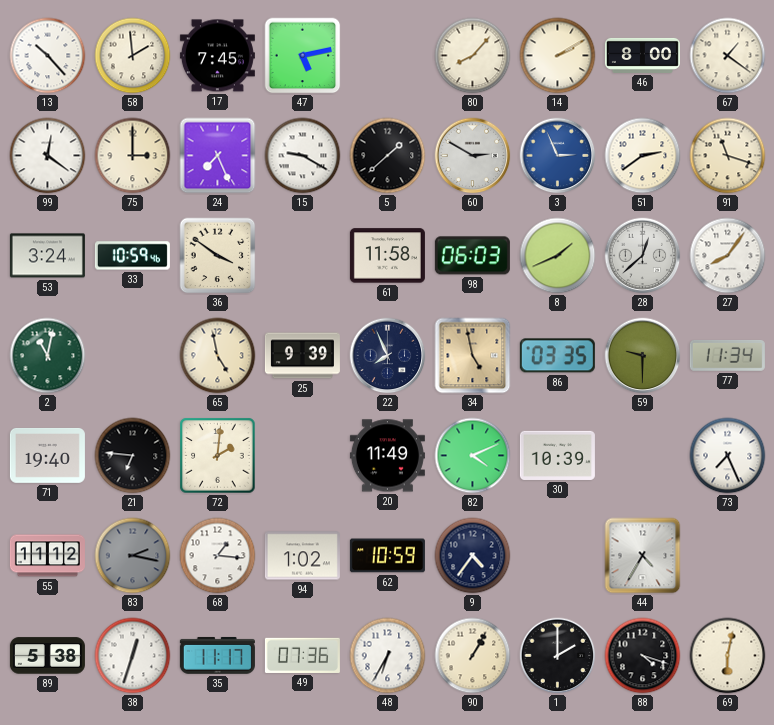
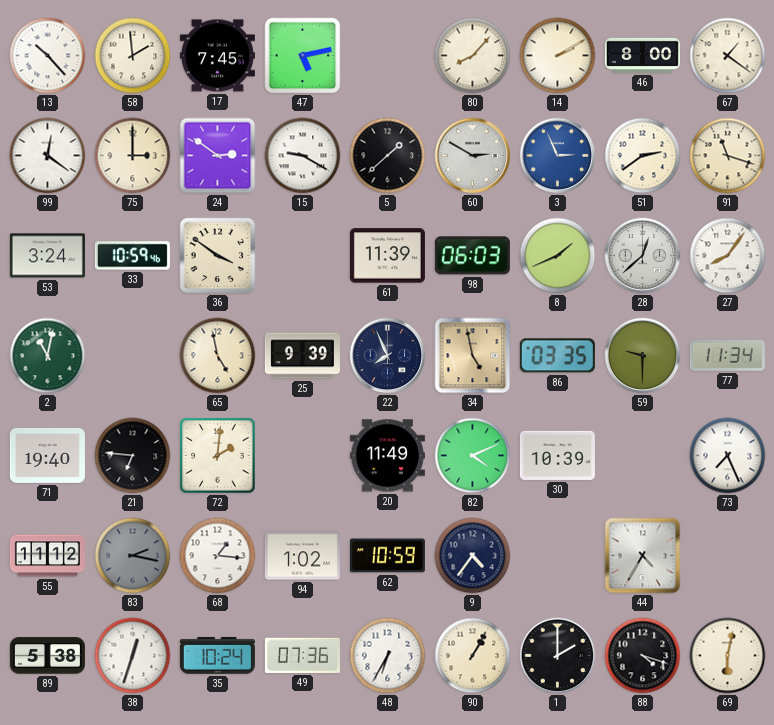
24: 7:26 -> 2:51 (218, 156)
61: 11:58 -> 11:39 (387, 256)
35: 11:17 -> 10:24 (217, 655)
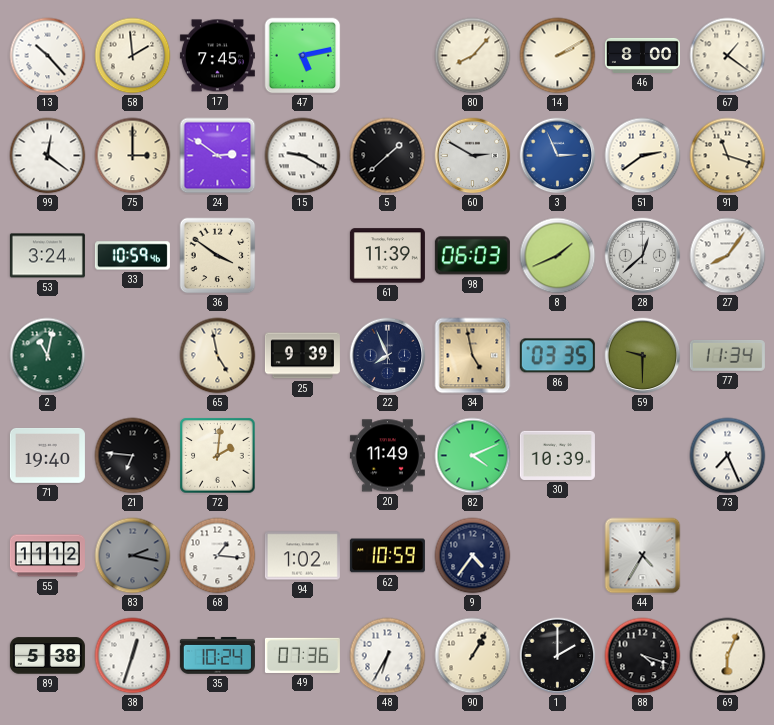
69: 6:02 -> 6:04 (728, 656)
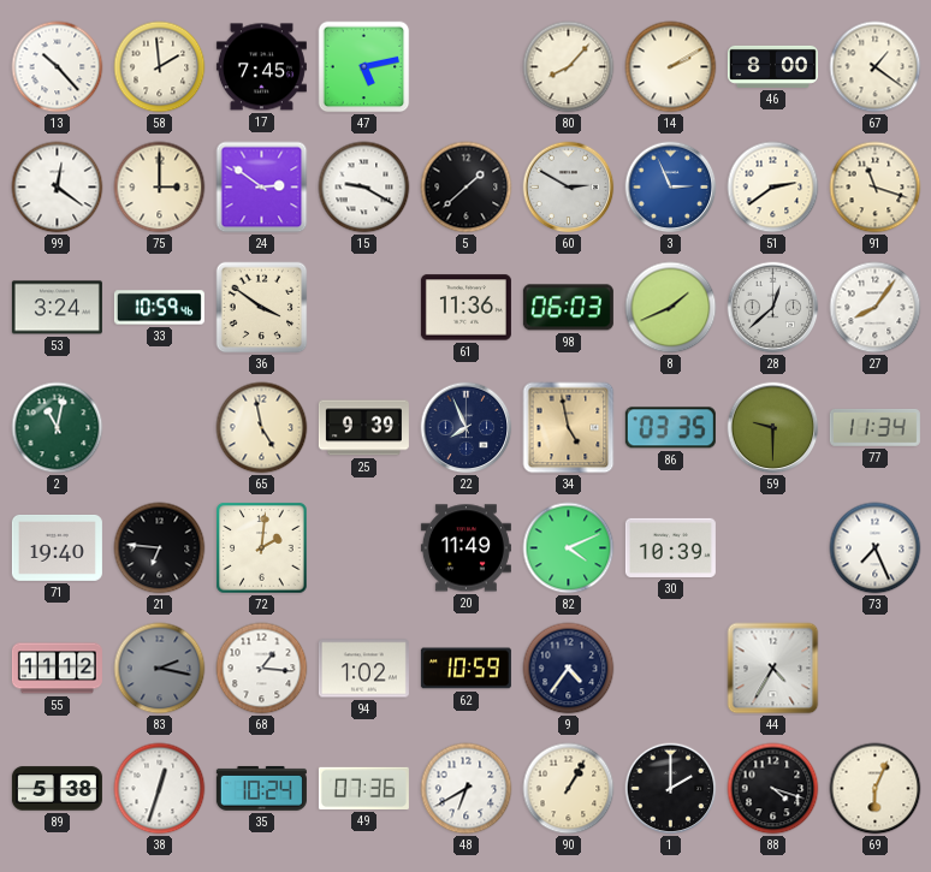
61: 11:39 -> 11:36 (465, 308)
48: 6:35 -> 6:40 (467, 789)
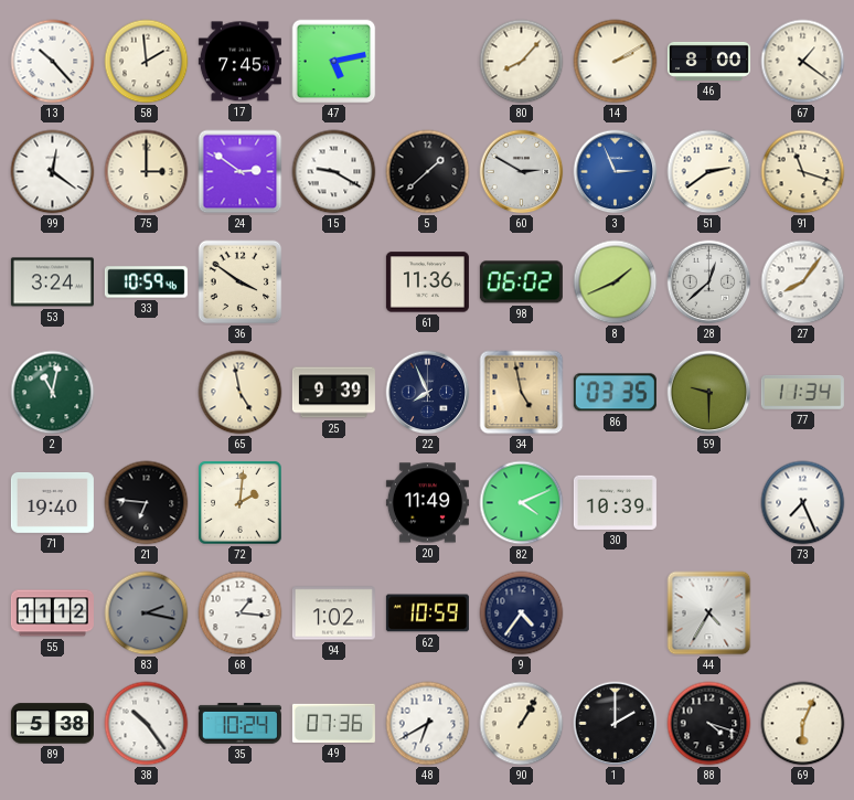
98: 06:03 -> 06:02 (521, 282)
38: 12:33 -> 10:24 (147, 724)
